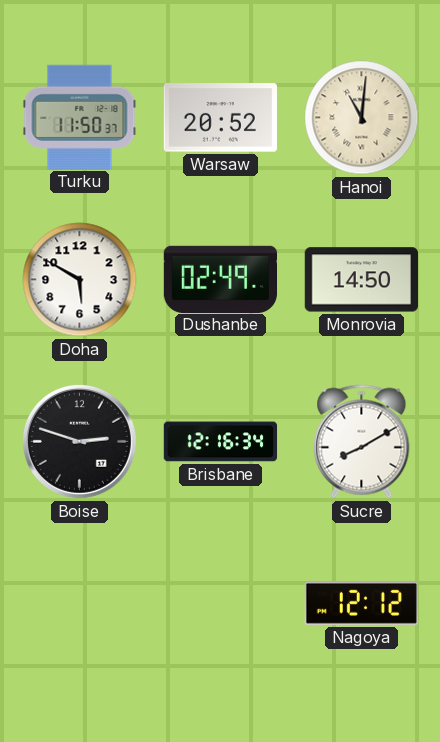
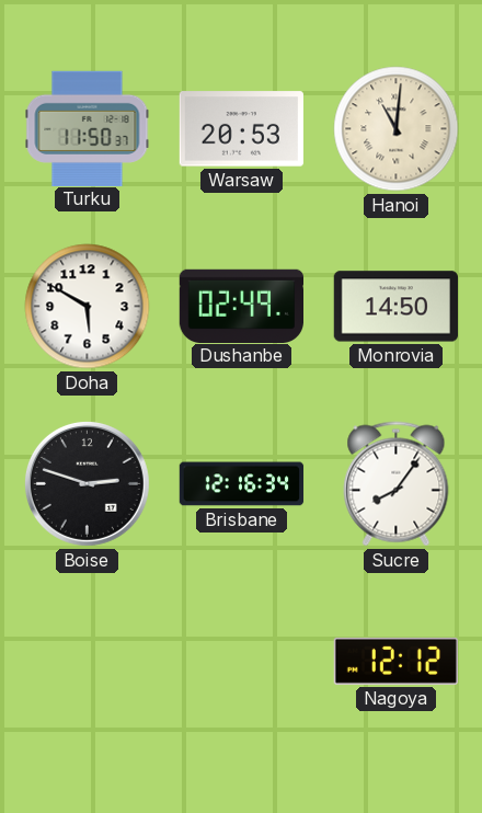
Warsaw: 20:52 -> 20:53 (241, 129)
Sucre: 8:10 -> 8:06 (397, 484)
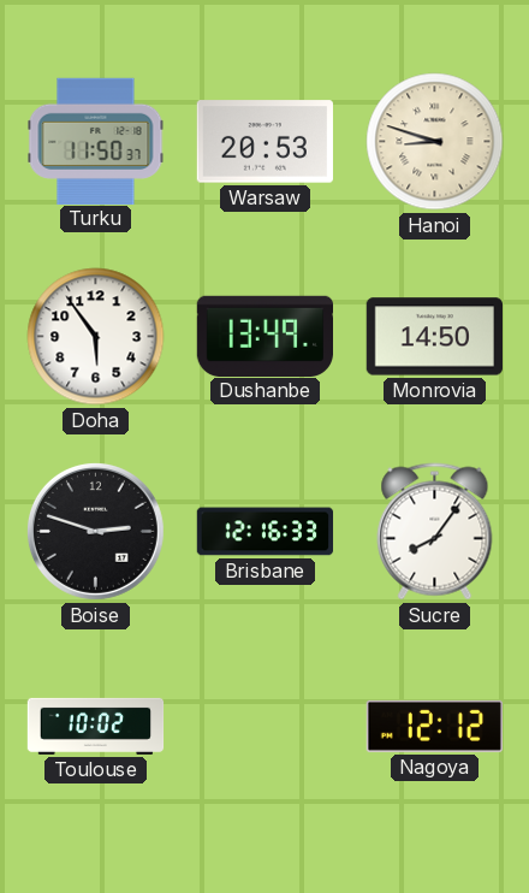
Hanoi: 11:01 -> 8:48 (435, 142)
Doha: 5:50 -> 5:54 (96, 337)
Dushanbe: 02:49 -> 13:49 (264, 336)
Brisbane: 12:16:34 -> 12:16:33 (266, 532)
Toulouse: none -> 10:02 (96, 726)
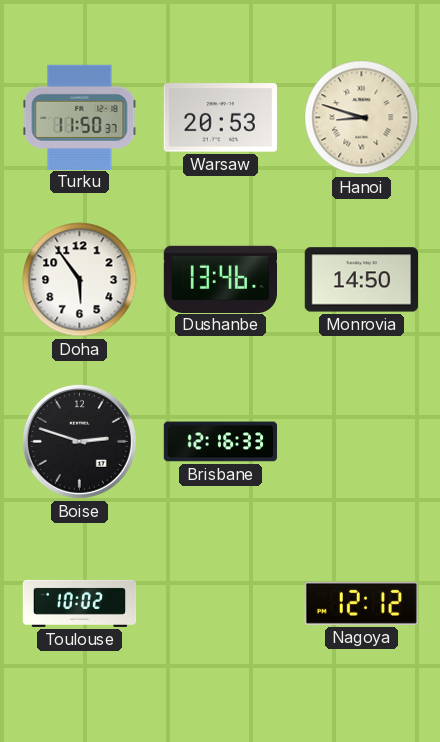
Dushanbe: 13:49 -> 13:46 (220, 279)
Sucre: 8:06 -> none (435, 532)
